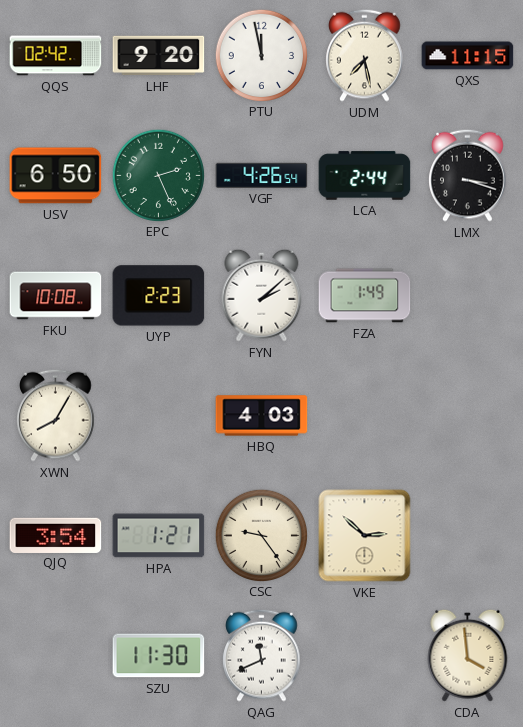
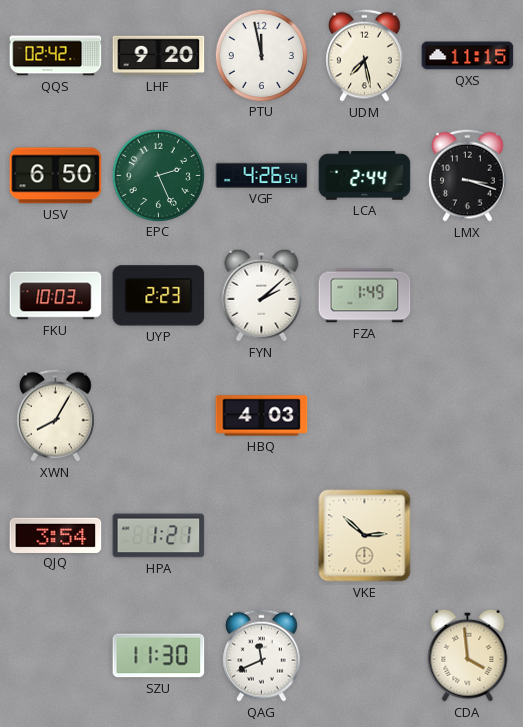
FKU: 10:08 -> 10:03 (56, 296)
CSC: 9:24 -> none (261, 535)
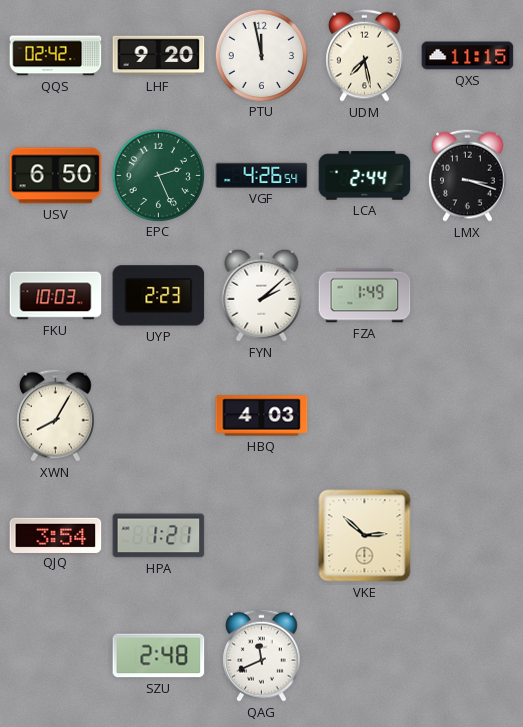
SZU: 11:30 -> 2:48 (159, 656)
CDA: 3:59 -> none (468, 655)
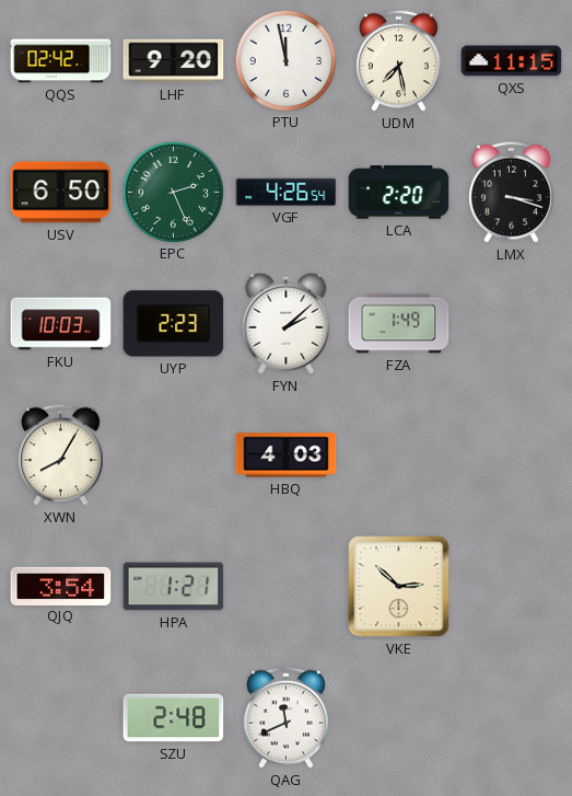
LCA: 2:44 -> 2:20 (399, 193)
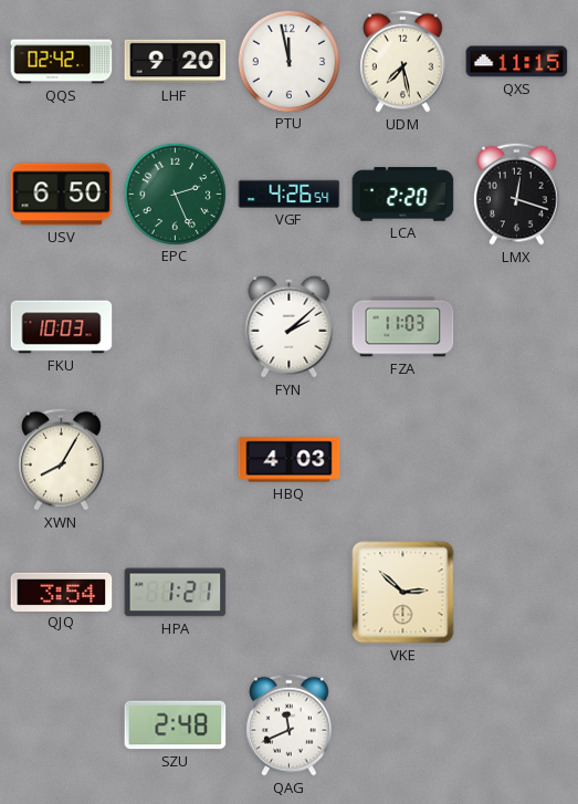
LMX: 3:18 -> 12:18 (517, 194)
UYP: 2:23 -> none (174, 324)
FZA: 1:49 -> 11:03 (403, 327)
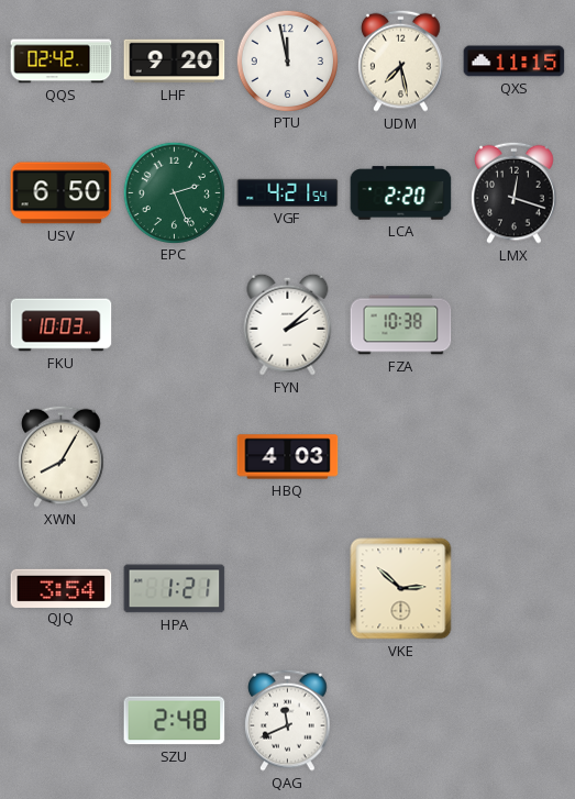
VGF: 4:26 -> 4:21 (288, 192)
FZA: 11:03 -> 10:38 (401, 325)
